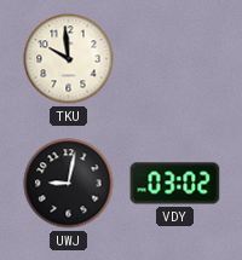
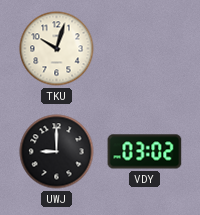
TKU: 9:59 -> 10:03 (57, 49)
UWJ: 9:02 -> 9:00 (57, 152)
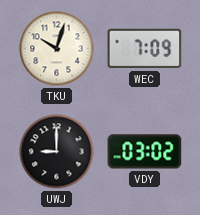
WEC: none -> 7:09 (145, 49)
